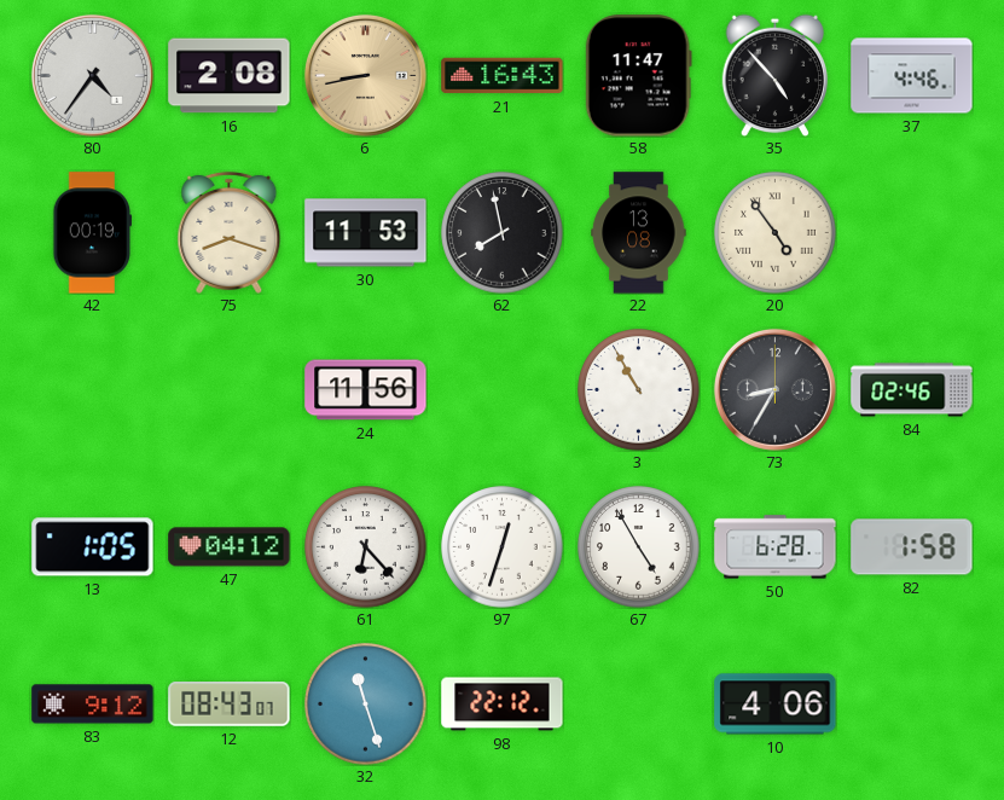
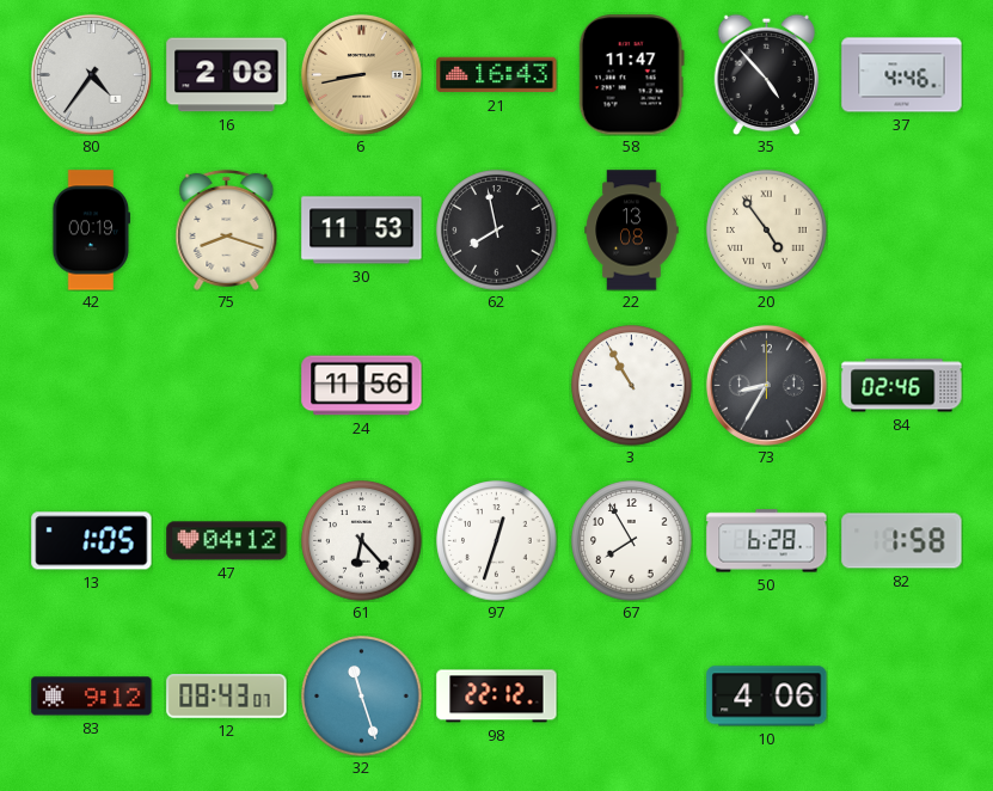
67: 4:55 -> 7:55 (632, 541)
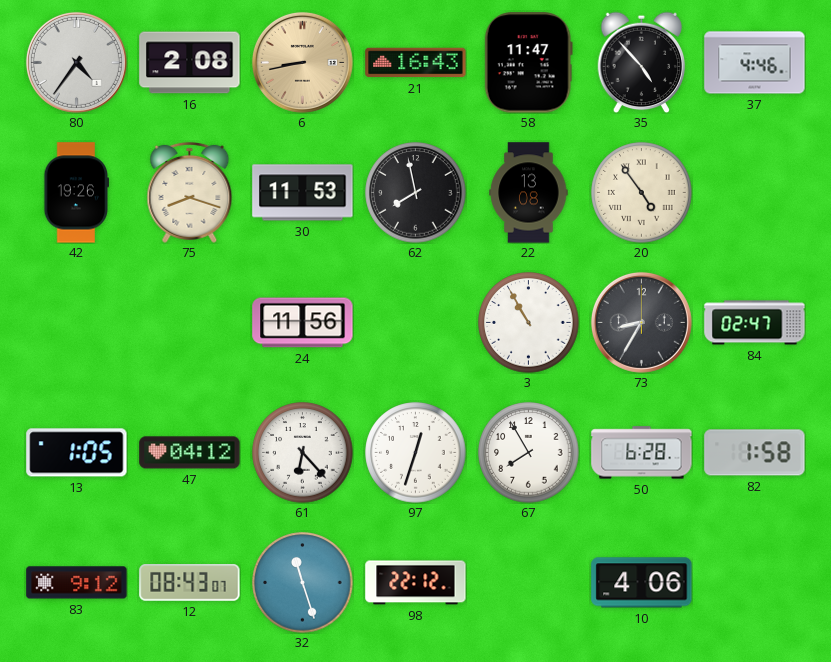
42: 00:19 -> 19:26 (77, 193)
84: 02:46 -> 02:47 (755, 323)
